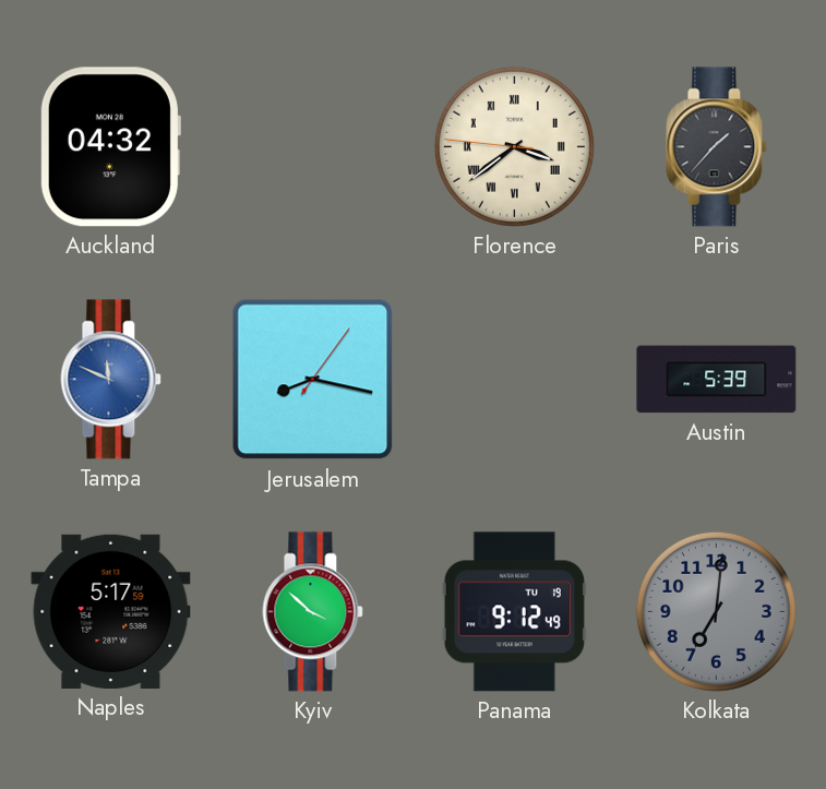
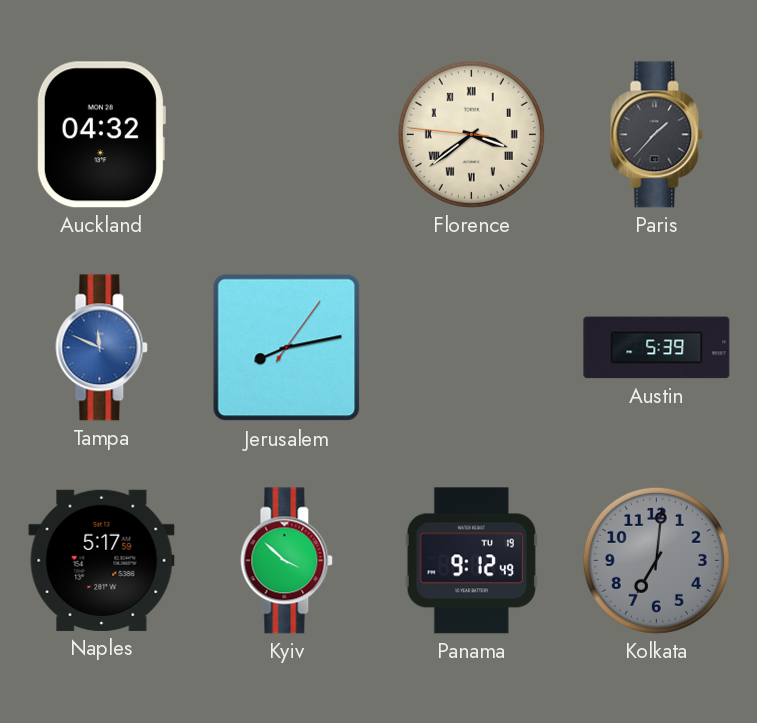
Jerusalem: 8:17 -> 8:13 (287, 348)
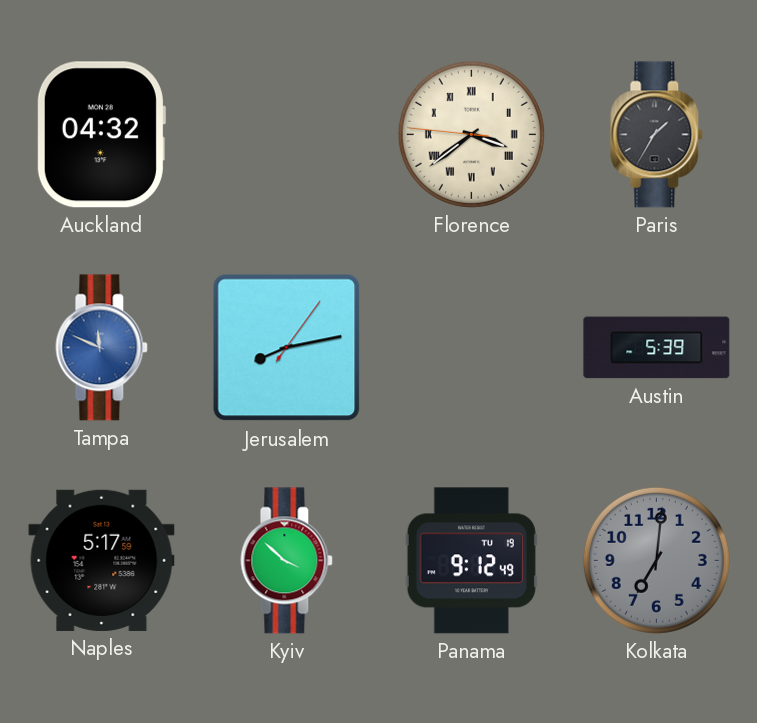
Paris: 1:37 -> 1:35 (657, 135)
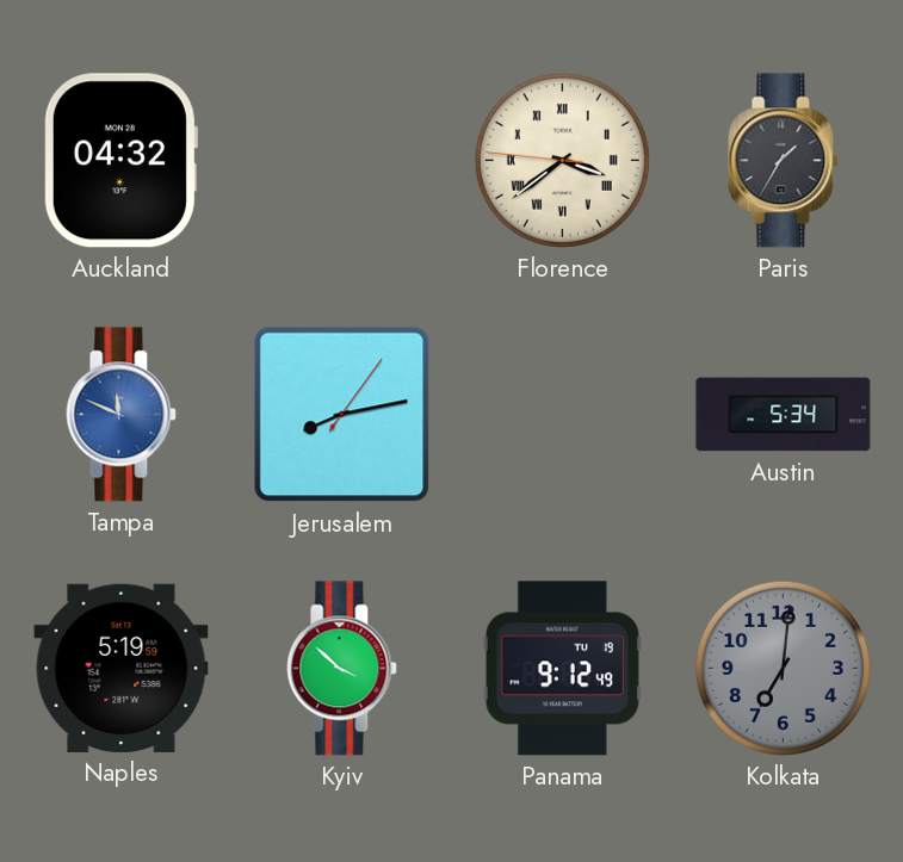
Austin: 5:39 -> 5:34 (784, 415)
Naples: 5:17 -> 5:19 (122, 668)
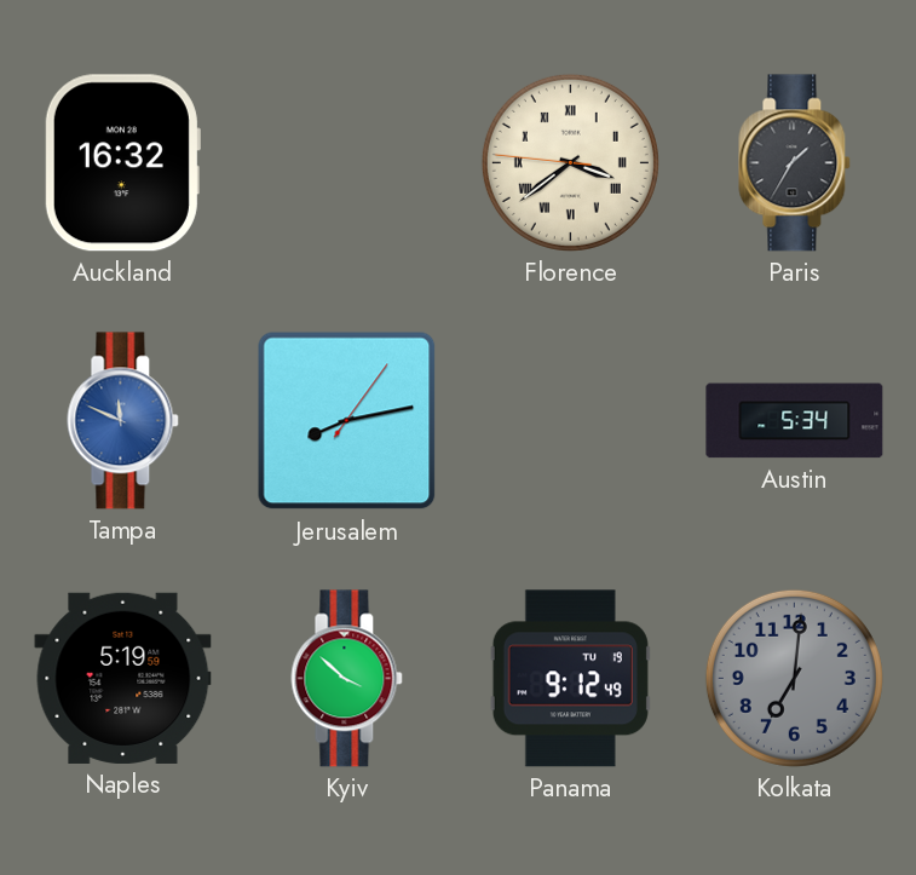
Auckland: 04:32 -> 16:32 (122, 163)
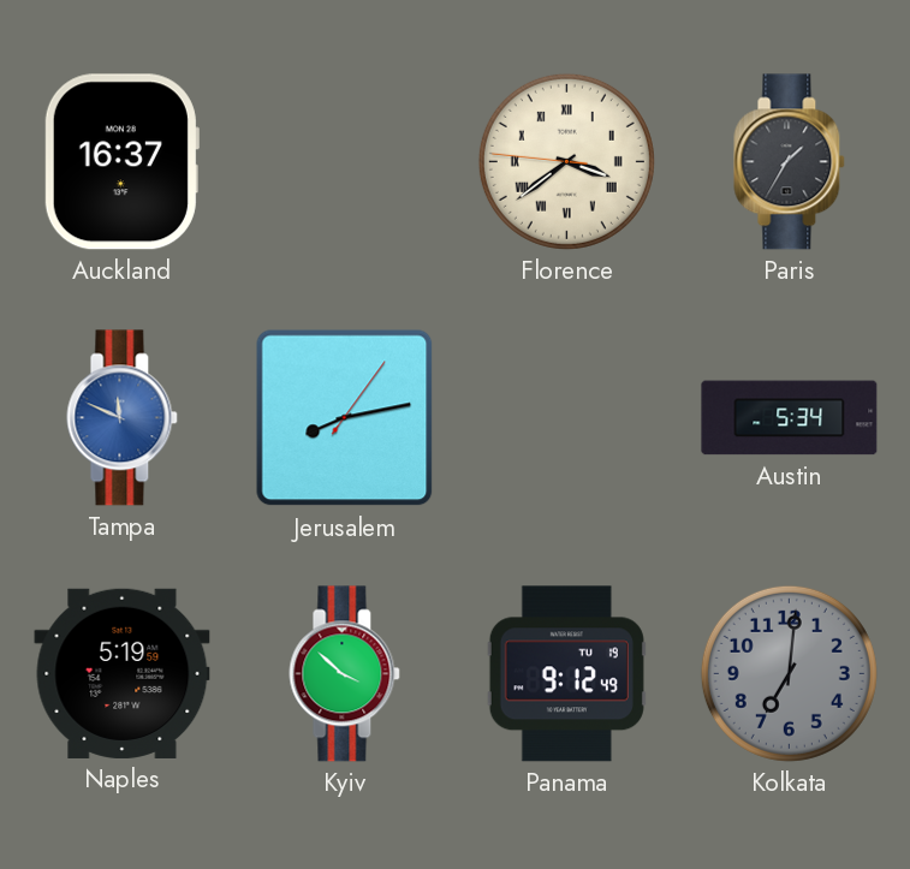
Auckland: 16:32 -> 16:37 (121, 162)
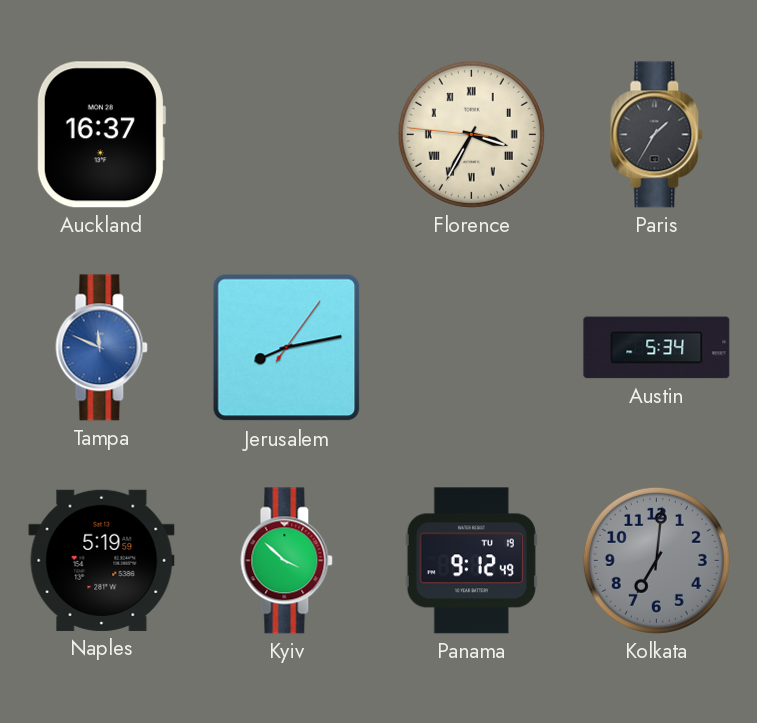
Florence: 3:38 -> 3:34 (471, 134)
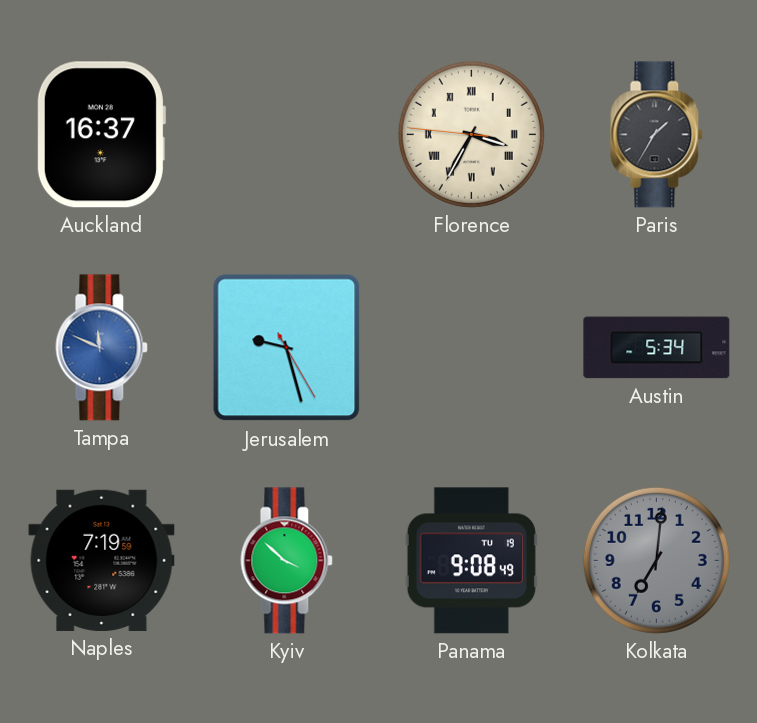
Jerusalem: 8:13 -> 9:27 (287, 348)
Naples: 5:19 -> 7:19 (102, 560)
Panama: 9:12 -> 9:08 (471, 561)
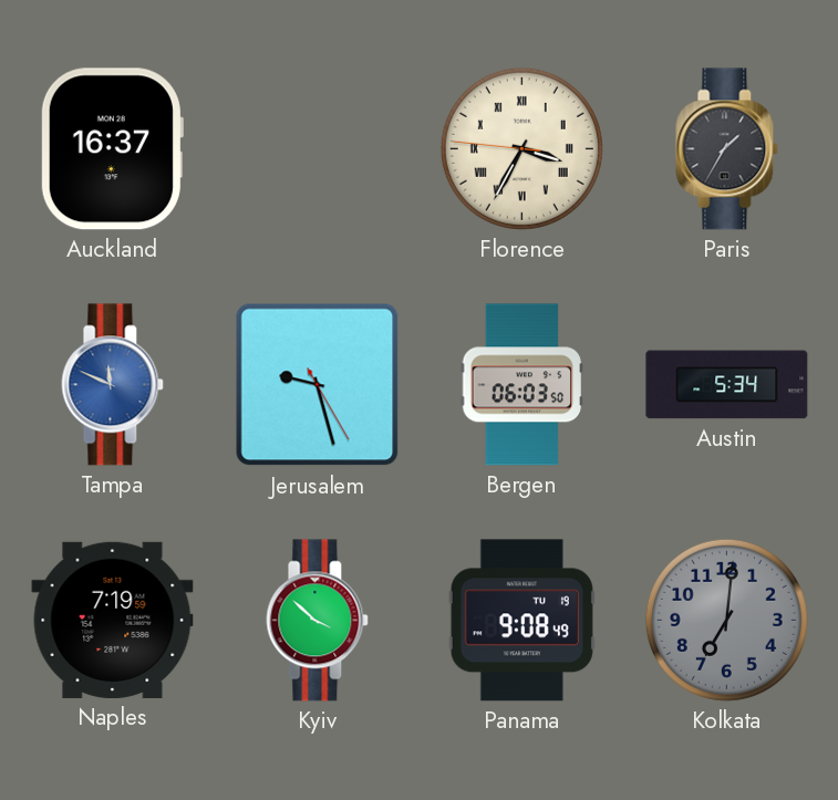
Bergen: none -> 06:03 (523, 385)
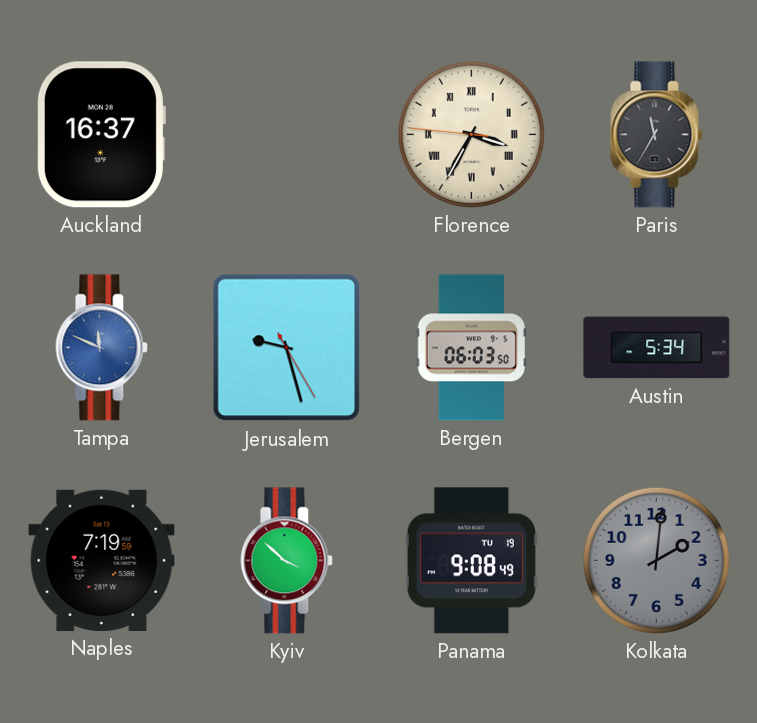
Paris: 1:35 -> 11:35 (657, 135)
Kolkata: 7:01 -> 2:01 (656, 560)
